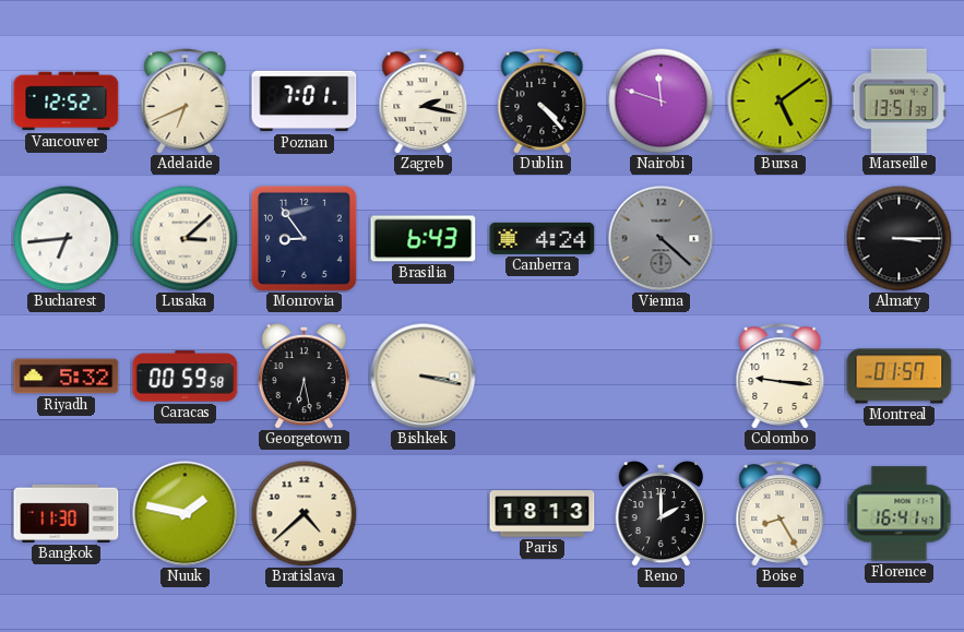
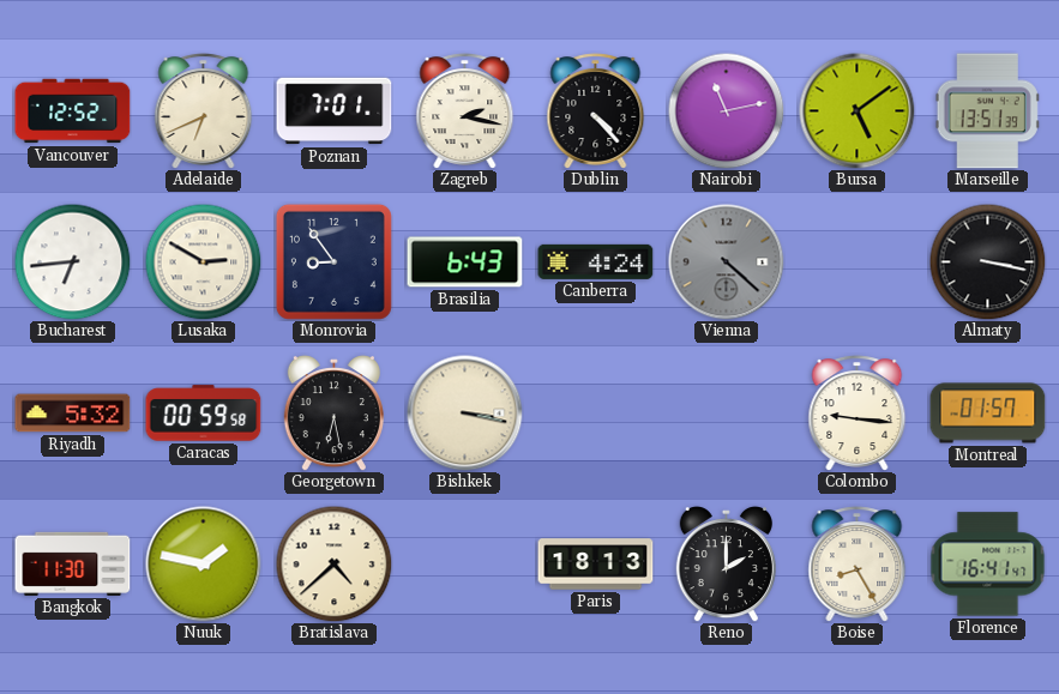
Nairobi: 11:48 -> 11:13 (726, 110)
Lusaka: 3:08 -> 2:50 (203, 261)
Almaty: 3:15 -> 3:17 (987, 261)
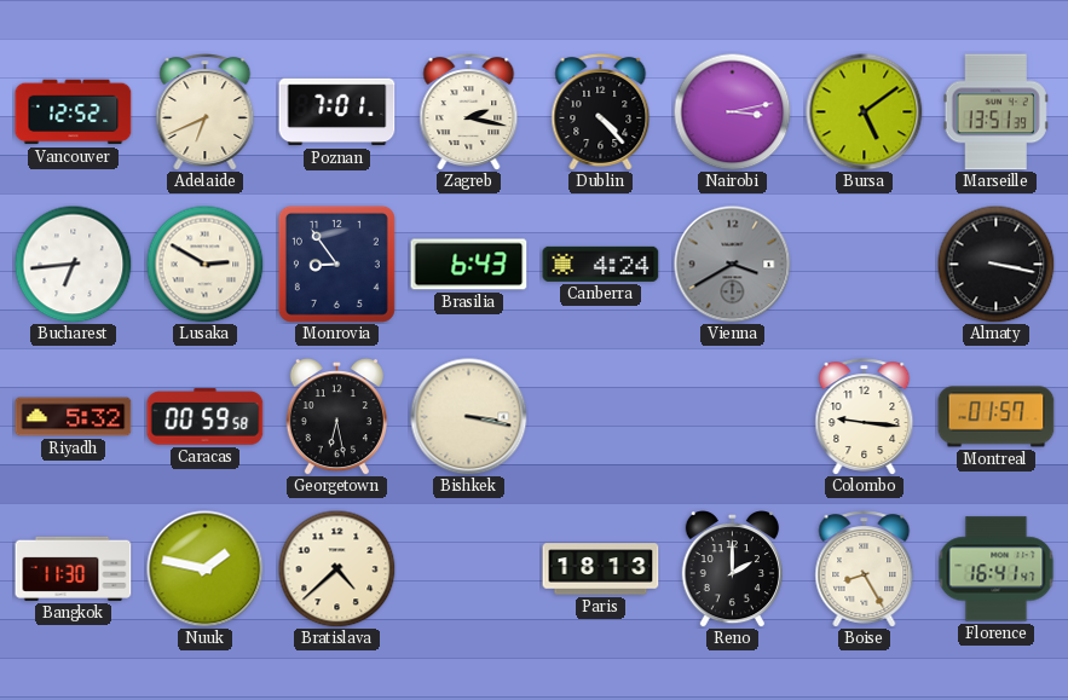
Nairobi: 11:13 -> 3:13 (732, 111)
Vienna: 4:22 -> 3:40 (733, 265)
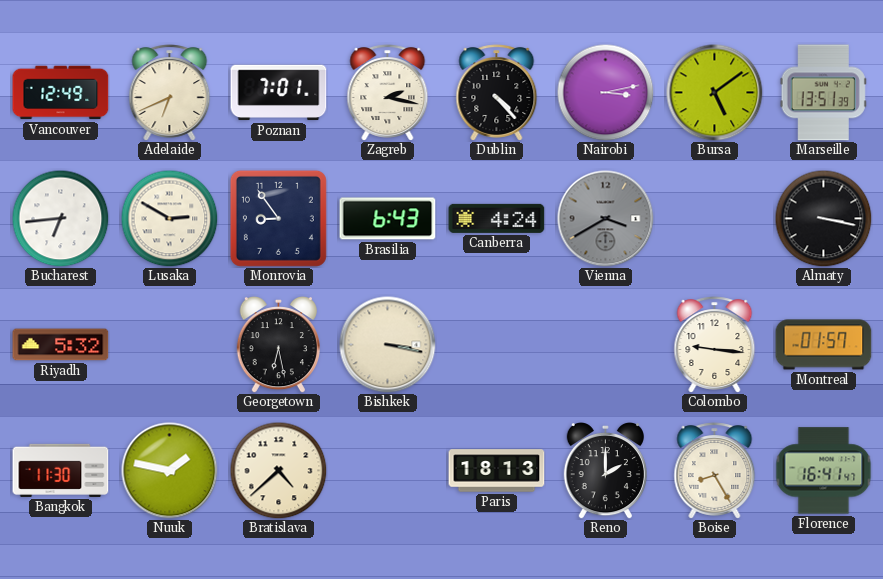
Vancouver: 12:52 -> 12:49 (61, 93)
Caracas: 00:59 -> none (206, 417)
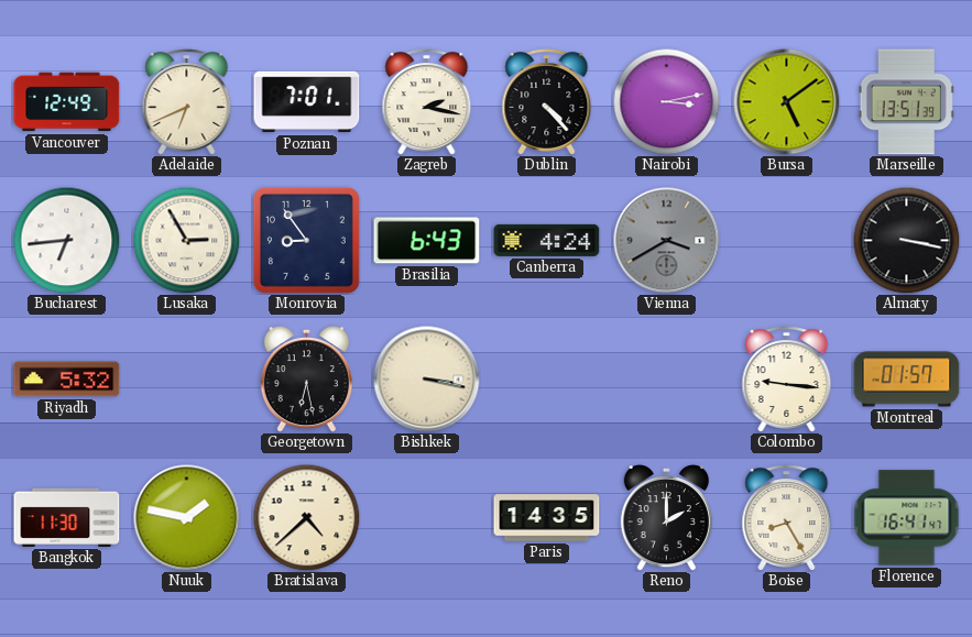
Lusaka: 2:50 -> 2:55 (186, 240)
Paris: 18:13 -> 14:35 (547, 518)
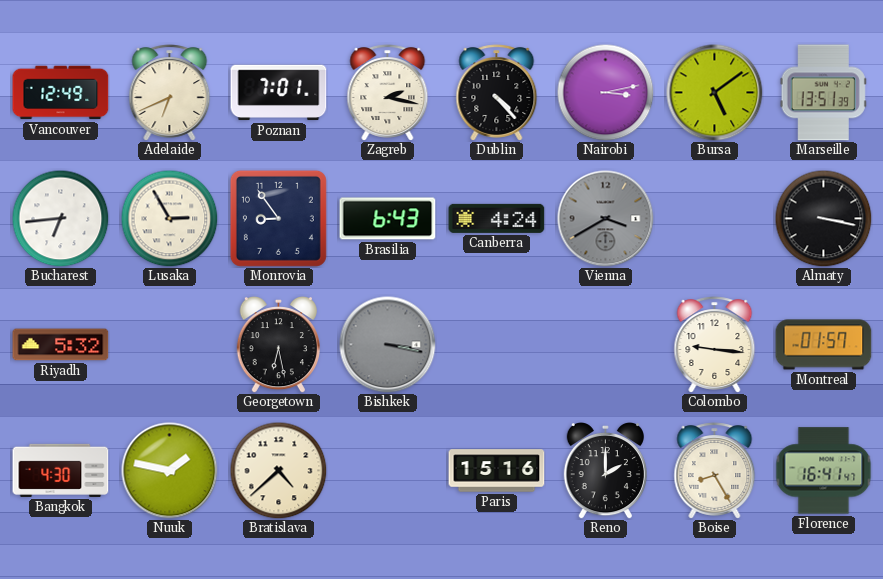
Bishkek dial: cream -> grey (388, 345)
Bangkok: 11:30 -> 4:30 (61, 470)
Paris: 14:35 -> 15:16 (497, 471)
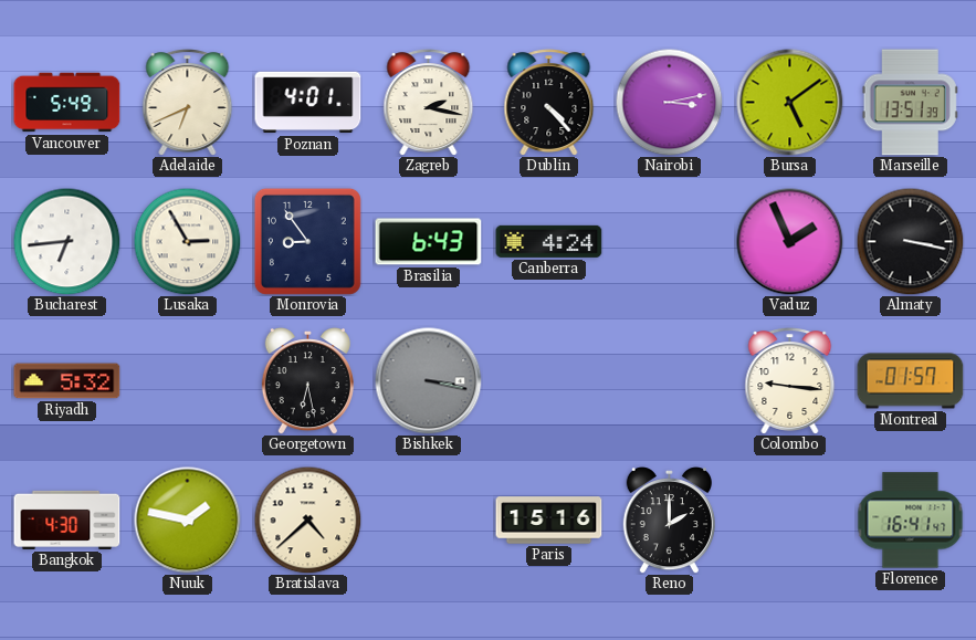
Vancouver: 12:49 -> 5:49 (67, 103)
Poznan: 7:01 -> 4:01 (308, 103)
Vienna: 3:40 -> none (606, 219)
Vaduz: none -> 1:56 (790, 242)
Boise: 8:25 -> none (715, 471)
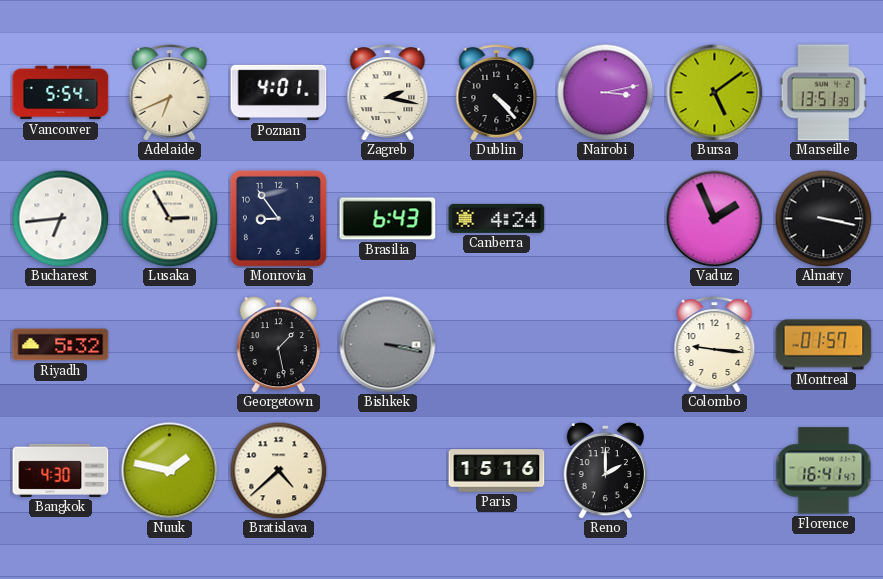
Vancouver: 5:49 -> 5:54 (61, 93)
Georgetown: 6:28 -> 1:28 (278, 345)
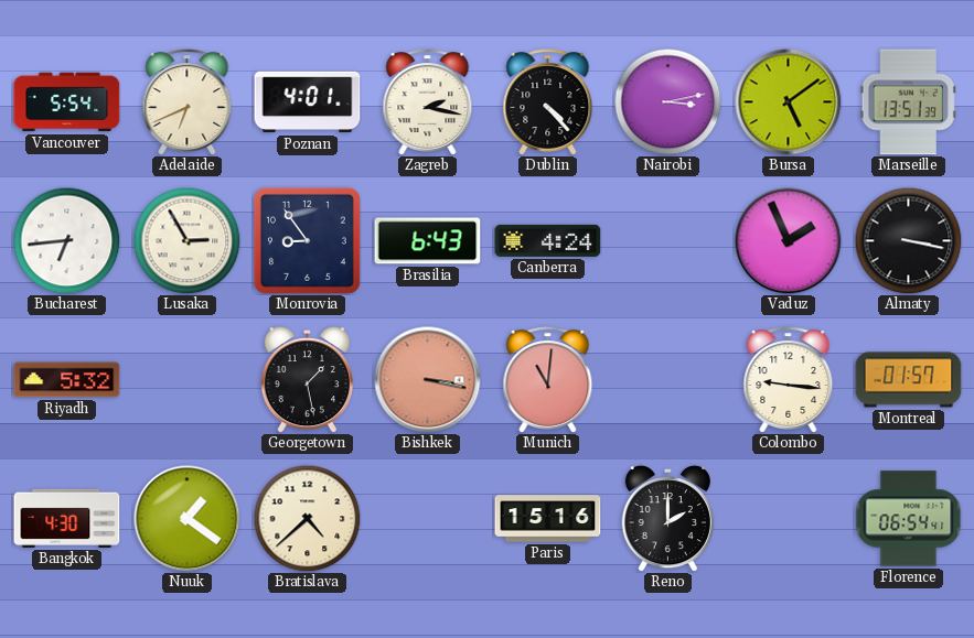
Bishkek dial: grey -> salmon (428, 380)
Munich: none -> 11:01 (548, 380)
Nuuk: 1:47 -> 1:21 (188, 519)
Florence: 16:41 -> 06:54 (909, 519)
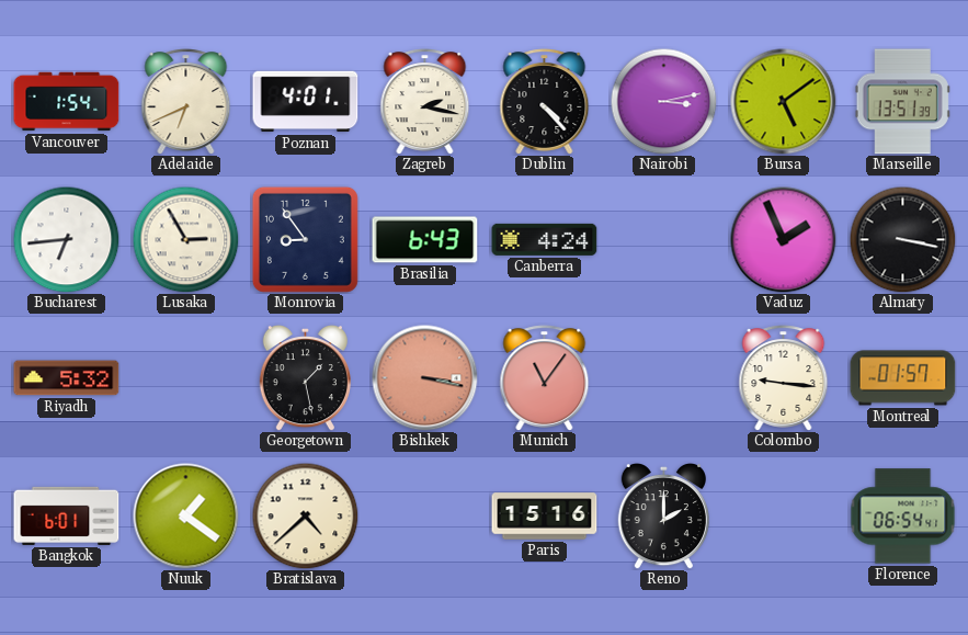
Vancouver: 5:54 -> 1:54 (67, 102)
Munich: 11:01 -> 11:06 (545, 378)
Bangkok: 4:30 -> 6:01 (67, 515)
